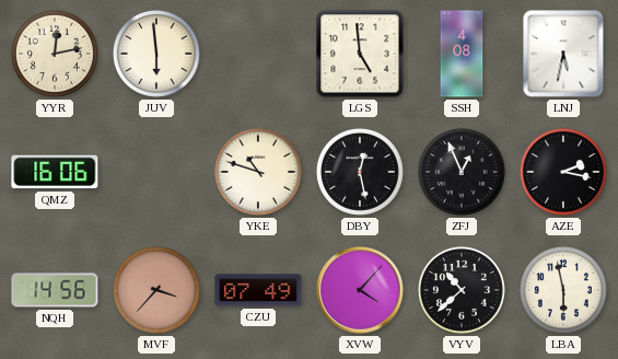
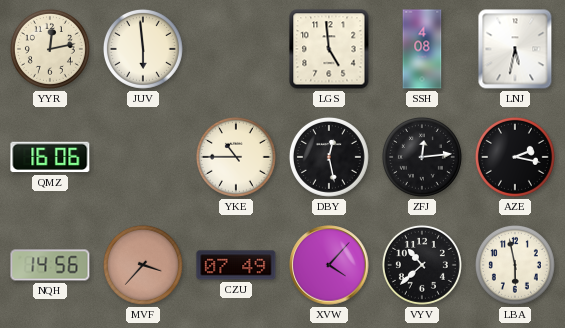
YKE: 10:48 -> 10:45 (236, 157)
ZFJ: 12:56 -> 12:14 (422, 157)
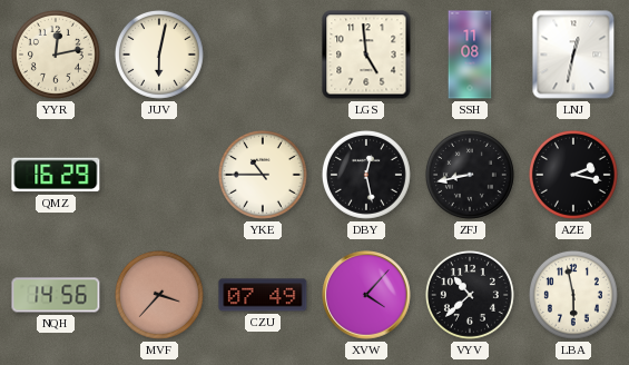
JUV: 5:59 -> 6:02 (159, 55)
SSH: 4:08 -> 11:08 (470, 55)
LNJ: 5:32 -> 12:32 (573, 55)
QMZ: 16:06 -> 16:29 (56, 175)
ZFJ: 12:14 -> 8:43 (470, 175)
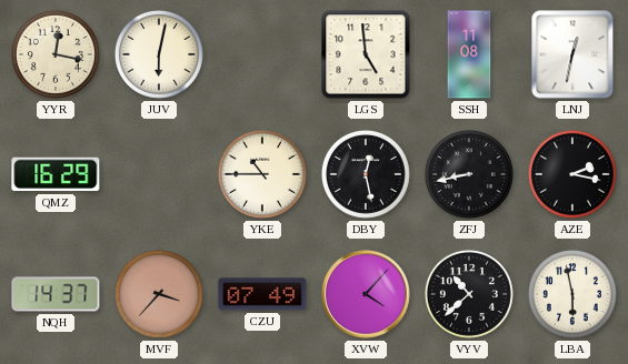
YYR: 12:13 -> 12:17 (56, 54)
NQH: 14:56 -> 14:37 (56, 294)
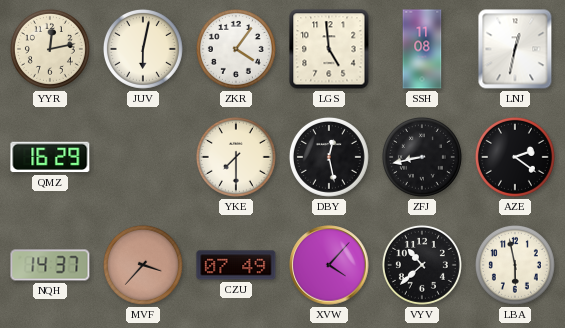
YYR: 12:17 -> 12:13 (50, 49)
ZKR: none -> 4:06 (236, 49)
YKE: 10:45 -> 7:30 (236, 157)
AZE: 2:17 -> 2:21 (515, 157)
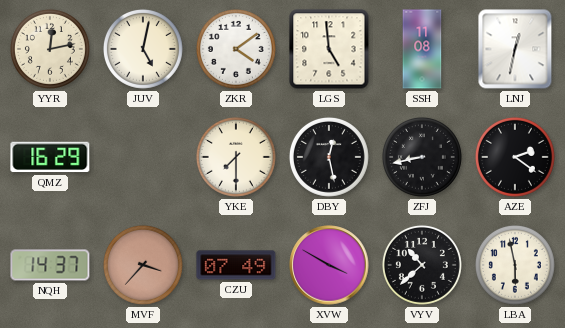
JUV: 6:02 -> 5:02 (143, 49)
ZKR: 4:06 -> 4:09 (236, 49)
XVW: 4:07 -> 3:50 (329, 265)
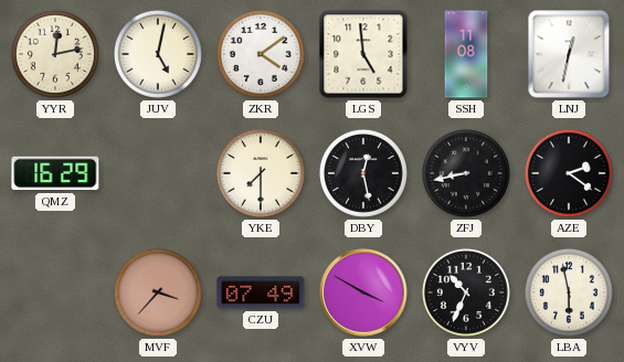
NQH: 14:37 -> none (50, 265)
VYV: 10:38 -> 10:34 (466, 292)
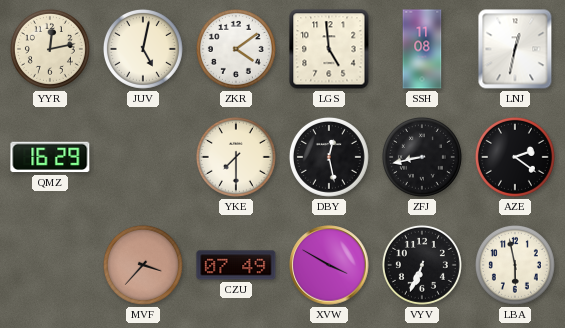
VYV: 10:34 -> 6:34 (422, 265)
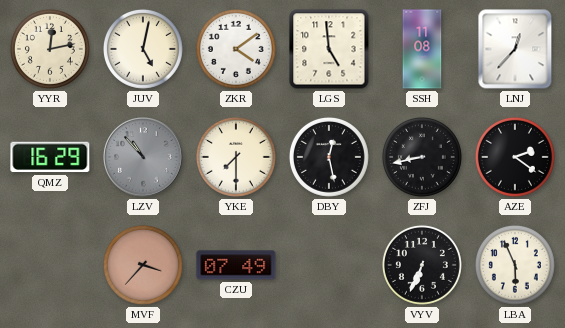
LNJ: 12:32 -> 12:37 (515, 49)
LZV: none -> 10:53 (143, 157)
XVW: 3:50 -> none (329, 265)
LBA: 5:58 -> 5:56 (515, 265)
